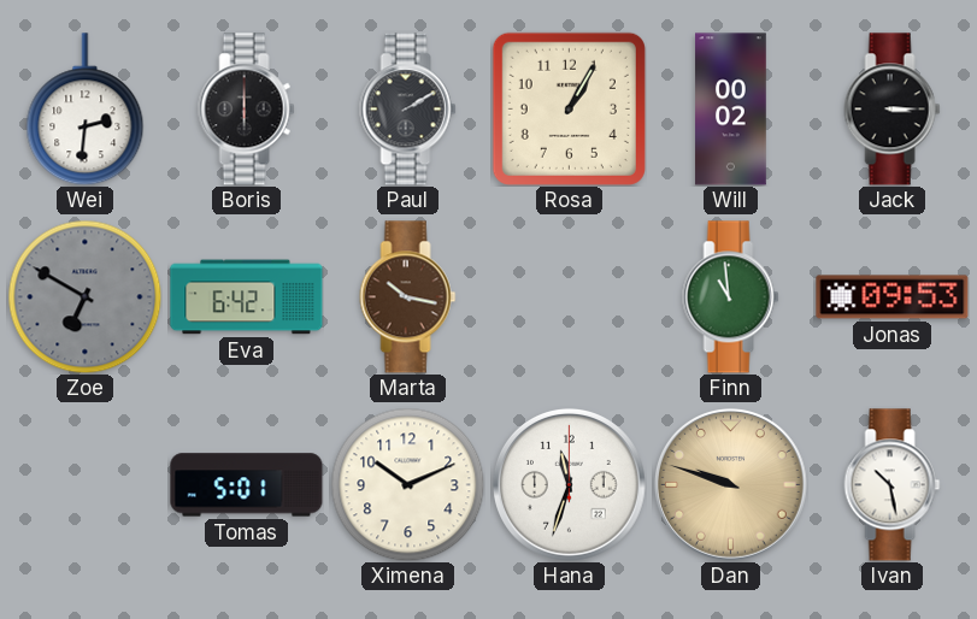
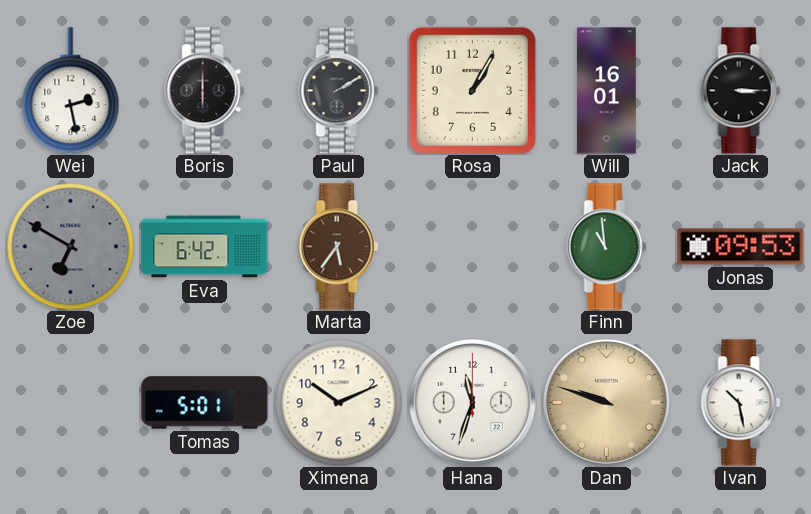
Wei: 2:31 -> 2:28 (71, 91)
Will: 00:02 -> 16:01 (607, 91)
Marta: 10:17 -> 5:36 (339, 247)
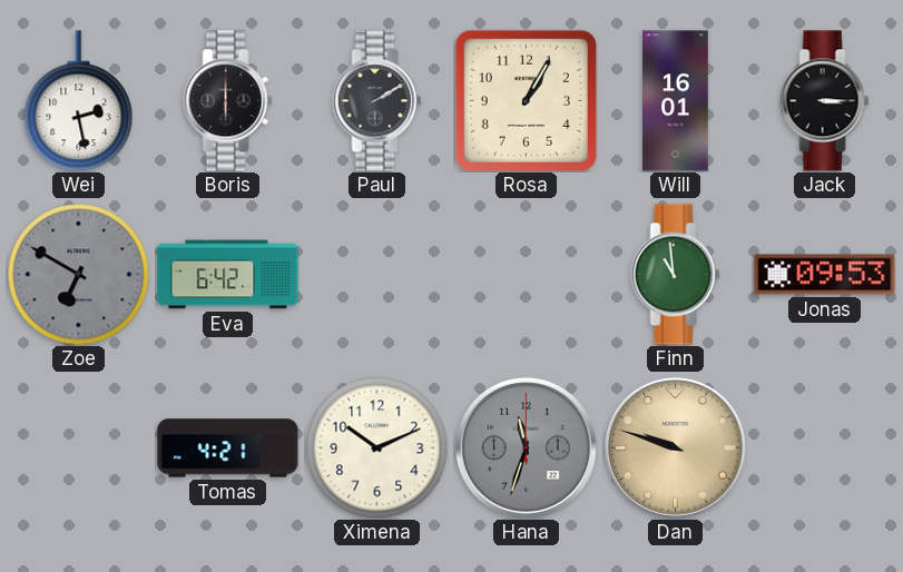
Marta: 5:36 -> none (339, 247)
Tomas: 5:01 -> 4:21 (228, 448)
Hana dial: white -> grey (526, 447)
Ivan: 10:28 -> none (741, 403)
